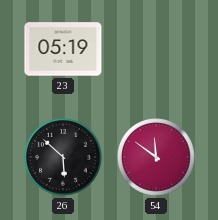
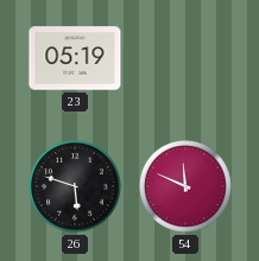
26: 5:52 -> 5:48 (76, 187)
54: 11:51 -> 11:49 (187, 187)
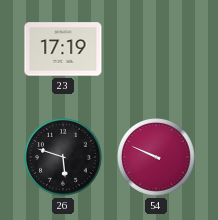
23: 05:19 -> 17:19 (63, 49)
54: 11:49 -> 9:49 (157, 158)
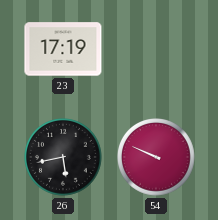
26: 5:48 -> 5:43 (64, 158)
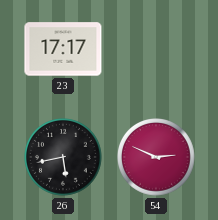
23: 17:19 -> 17:17 (63, 49)
54: 9:49 -> 2:49 (157, 158)
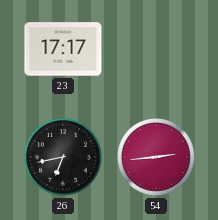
26: 5:43 -> 6:43 (64, 158)
54: 2:49 -> 2:44 (157, 158)
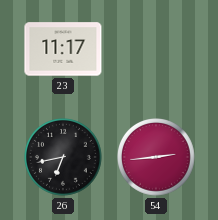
23: 17:17 -> 11:17 (63, 49)
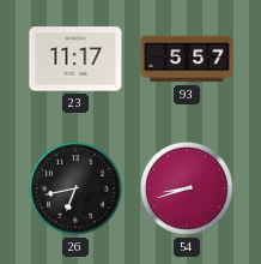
93: none -> 5:57 (187, 59)
54: 2:44 -> 8:42 (188, 190)
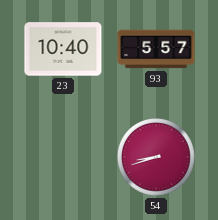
23: 11:17 -> 10:40 (63, 49)
26: 6:43 -> none (77, 190)
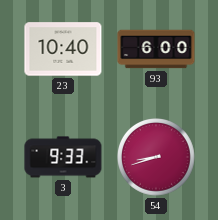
93: 5:57 -> 6:00 (156, 49)
3: none -> 9:33 (63, 157)
